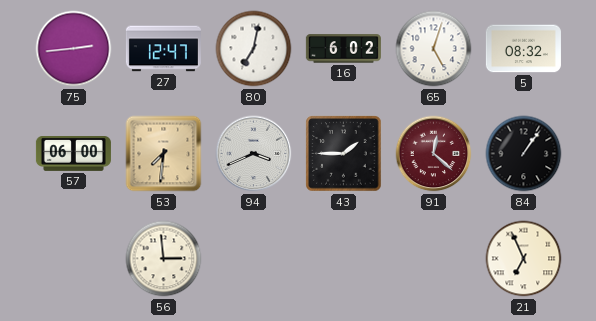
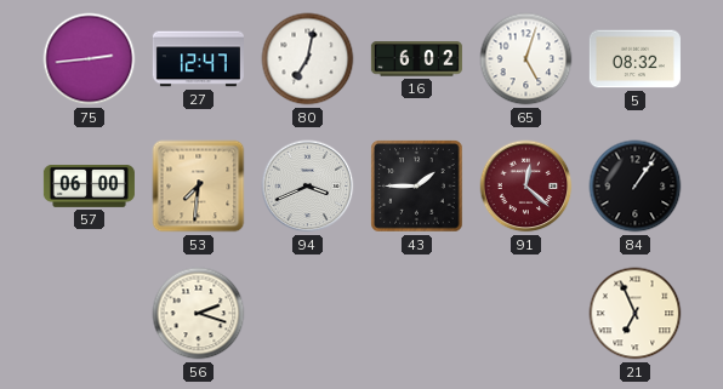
56: 2:59 -> 2:18 (199, 314)
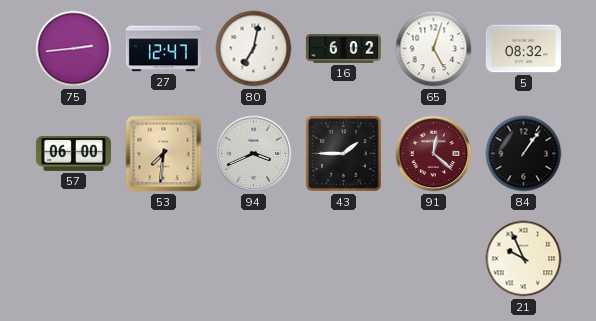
56: 2:18 -> none (199, 314)
21: 6:56 -> 9:56 (524, 259)
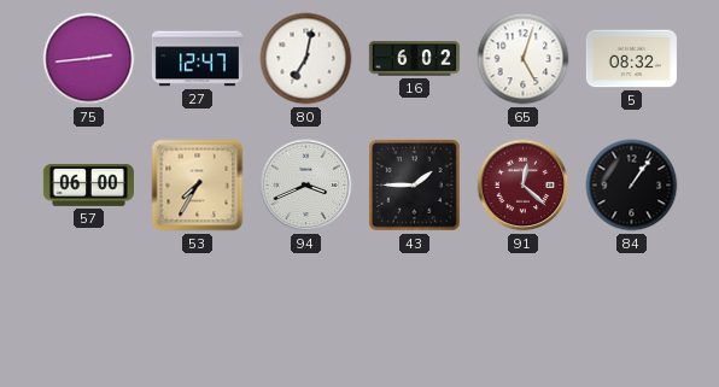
53: 7:31 -> 7:35 (198, 186)
21: 9:56 -> none (524, 259)
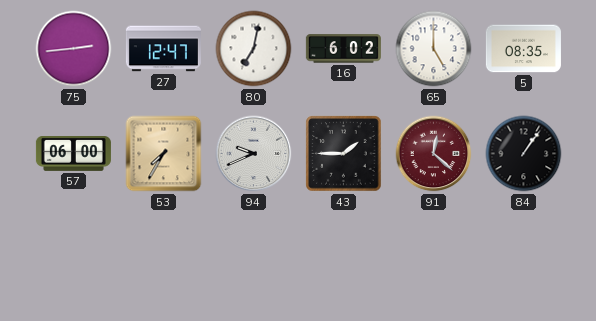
65: 5:03 -> 5:00 (434, 49)
5: 08:32 -> 08:35 (523, 49)
94: 3:41 -> 9:41 (254, 154)
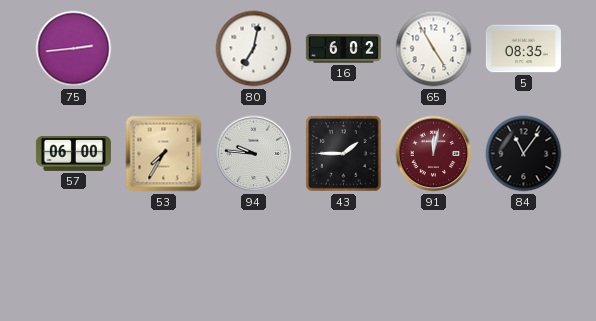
27: 12:47 -> none (163, 49)
65: 5:00 -> 4:55 (434, 49)
94: 9:41 -> 9:46 (254, 154)
91: 12:22 -> 12:02 (434, 154)
84: 1:06 -> 11:06 (524, 154)
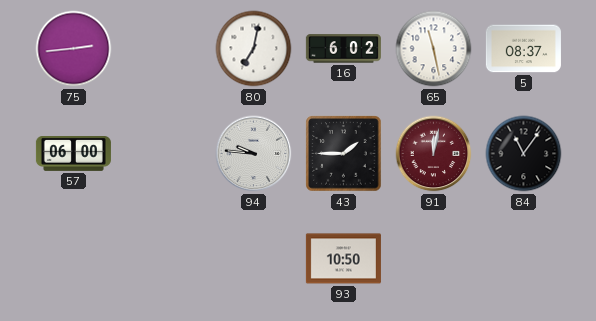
65: 4:55 -> 11:28 (434, 49)
5: 08:35 -> 08:37 (523, 49)
53: 7:35 -> none (164, 154)
93: none -> 10:50 (343, 259)
